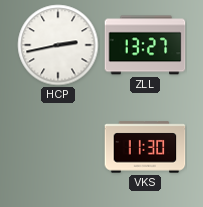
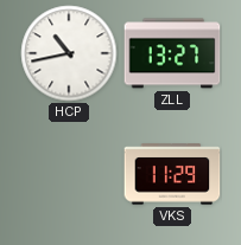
HCP: 2:43 -> 10:43 (69, 53)
VKS: 11:30 -> 11:29 (172, 174)
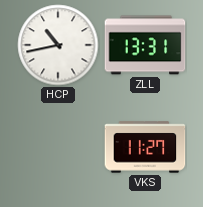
ZLL: 13:27 -> 13:31 (145, 45)
VKS: 11:29 -> 11:27 (145, 147)
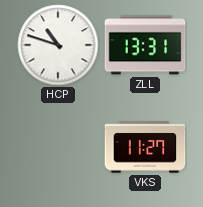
HCP: 10:43 -> 10:48 (58, 45)
